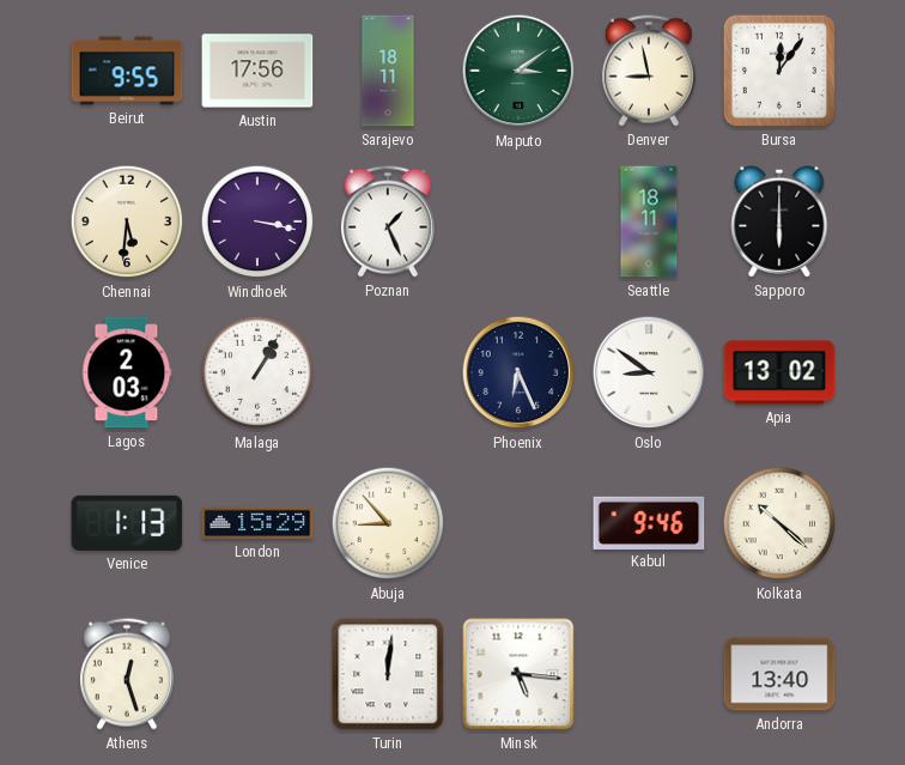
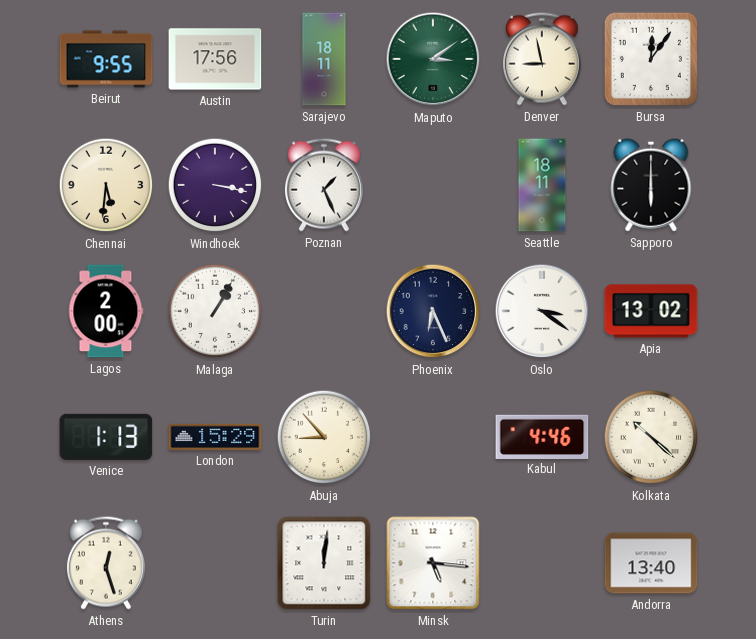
Lagos: 2:03 -> 2:00 (106, 311)
Oslo: 8:51 -> 3:21 (542, 311)
Kabul: 9:46 -> 4:46 (542, 436)
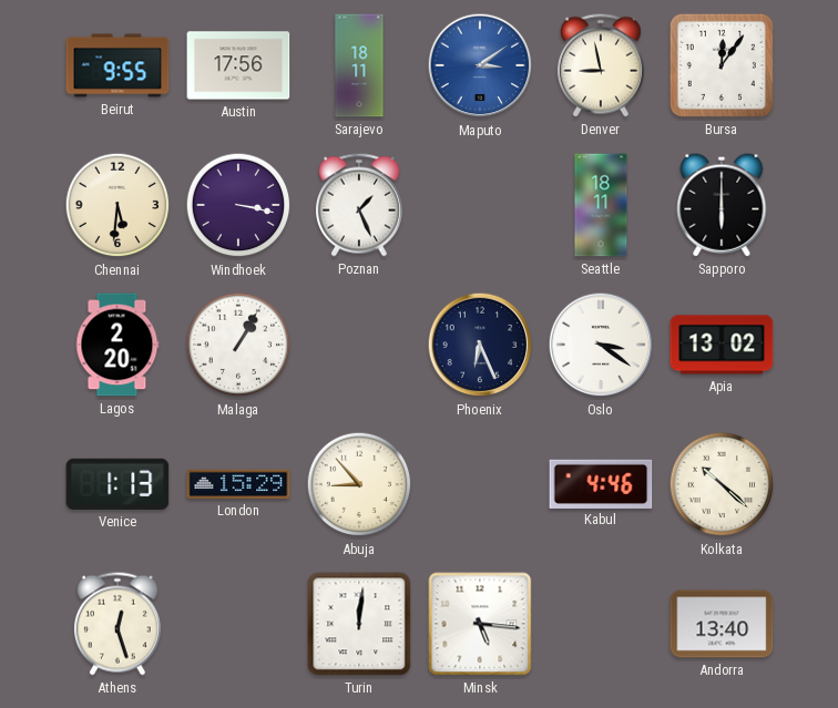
Maputo dial: green -> blue (480, 65)
Lagos: 2:00 -> 2:20 (117, 345)
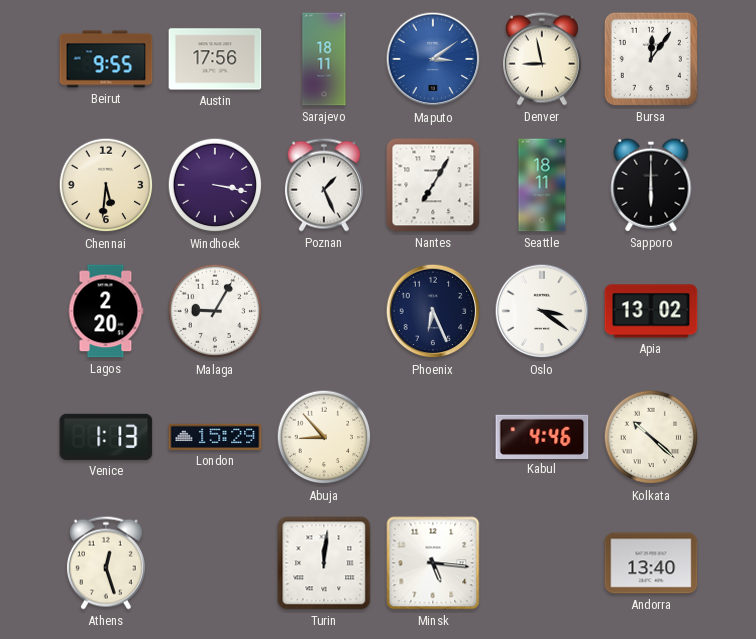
Nantes: none -> 7:05 (433, 185)
Malaga: 1:05 -> 9:05 (215, 311)
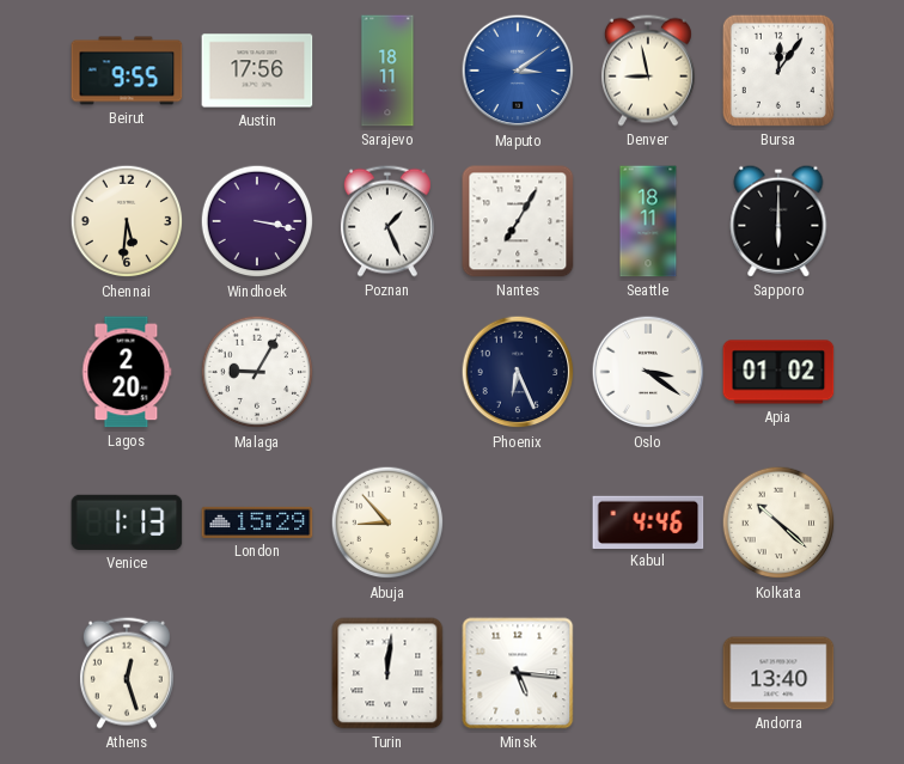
Apia: 13:02 -> 01:02 (778, 372)
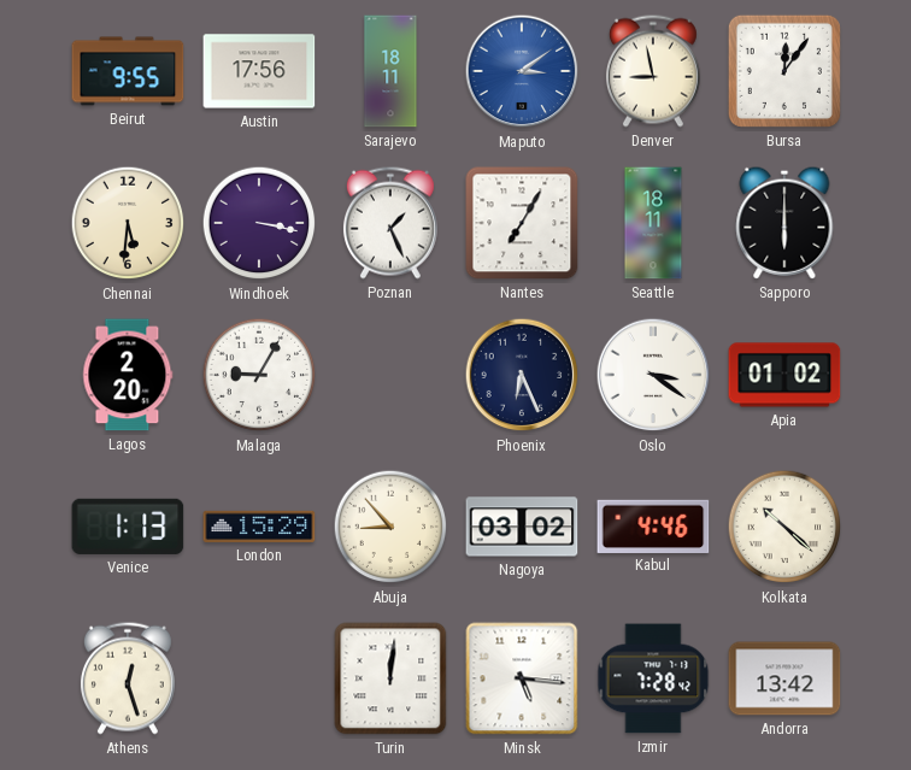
Nagoya: none -> 03:02 (522, 527)
Izmir: none -> 7:28 (653, 678)
Andorra: 13:40 -> 13:42 (784, 678)
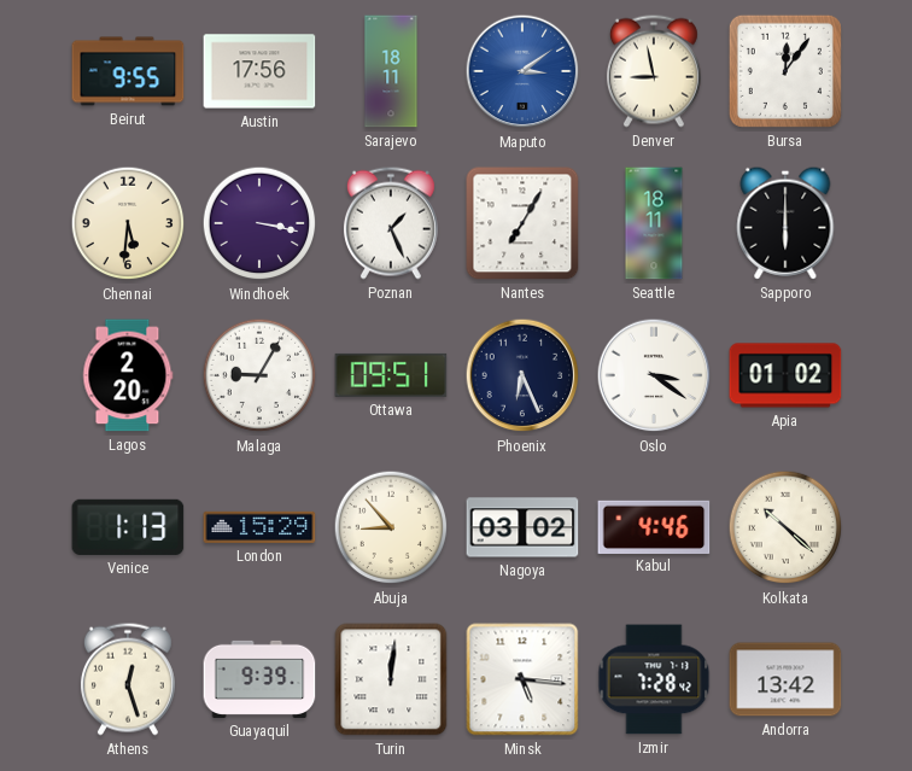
Ottawa: none -> 09:51 (391, 375)
Guayaquil: none -> 9:39 (259, 679)
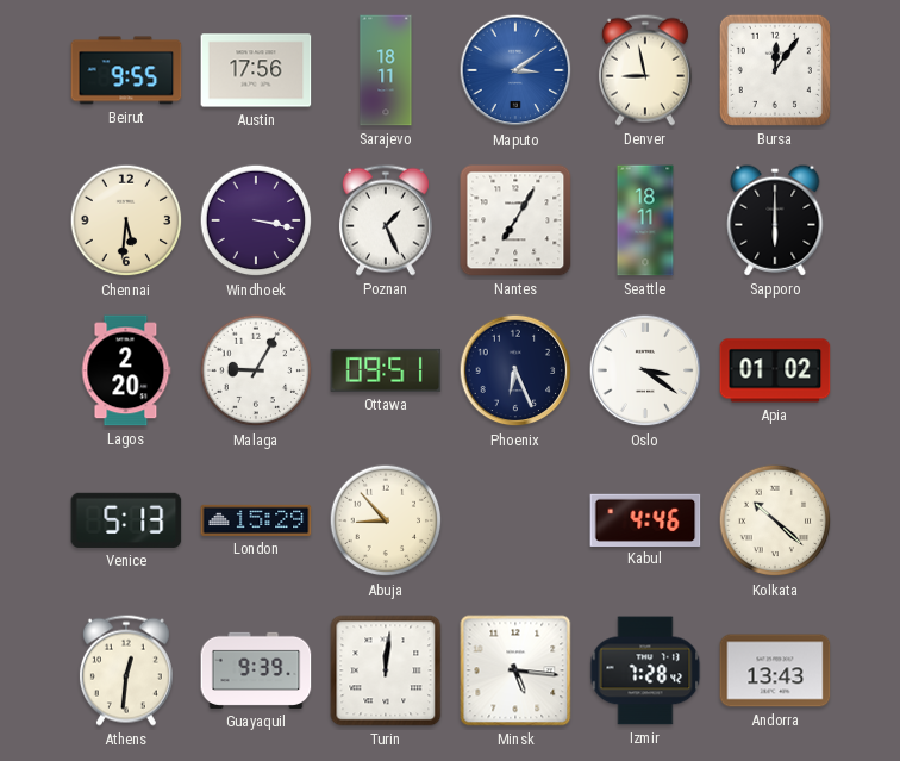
Venice: 1:13 -> 5:13 (126, 520)
Nagoya: 03:02 -> none (522, 527)
Athens: 12:27 -> 12:31 (126, 670)
Andorra: 13:42 -> 13:43 (775, 670)
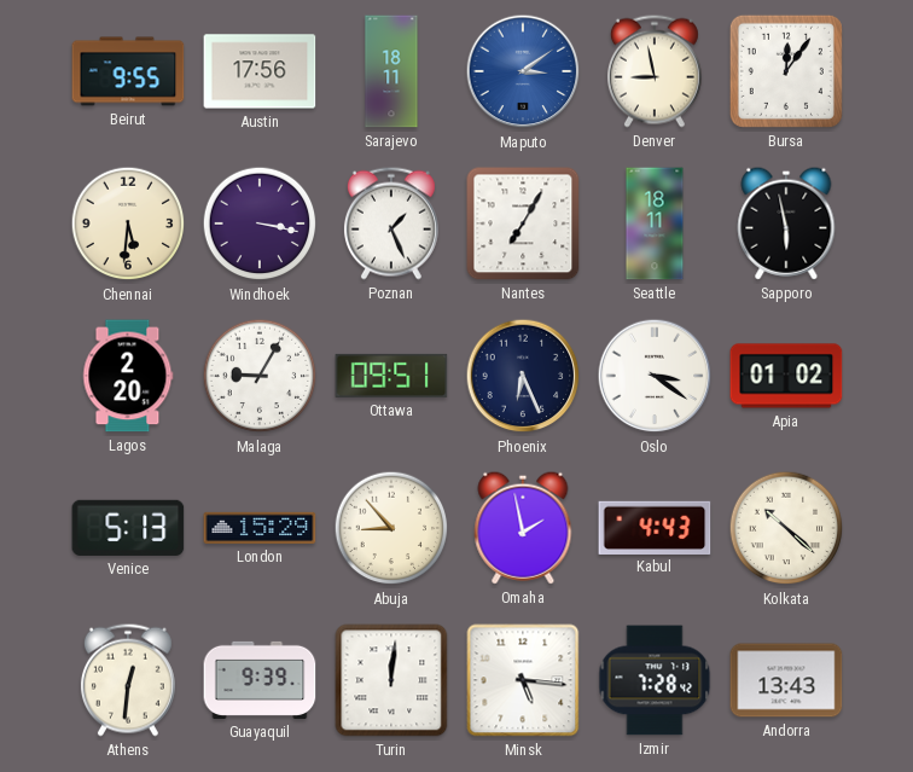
Sapporo: 6:00 -> 5:58 (786, 224)
Omaha: none -> 1:58 (523, 528)
Kabul: 4:46 -> 4:43 (655, 527)
